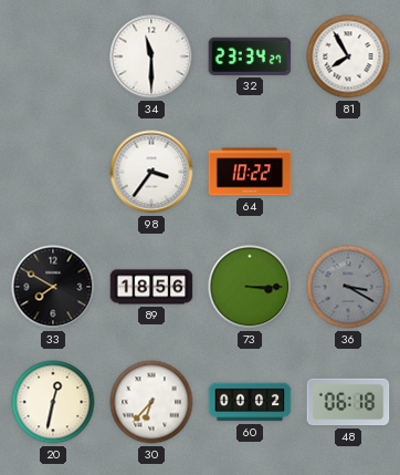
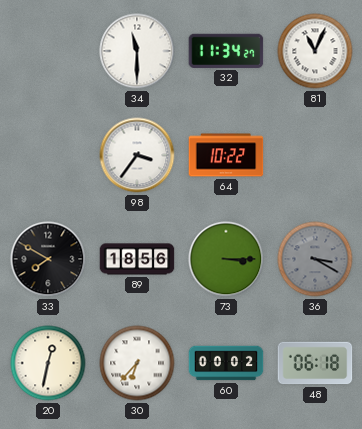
32: 23:34 -> 11:34 (226, 51)
81: 7:55 -> 11:04 (315, 51)
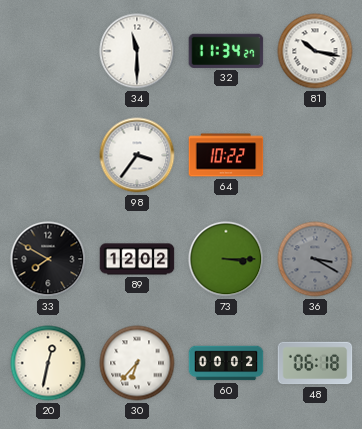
81: 11:04 -> 10:17 (315, 51)
89: 18:56 -> 12:02 (137, 259)
